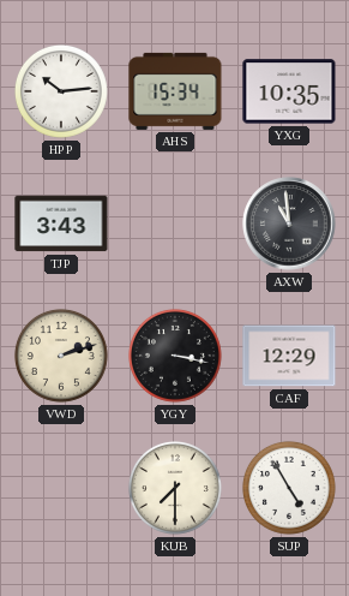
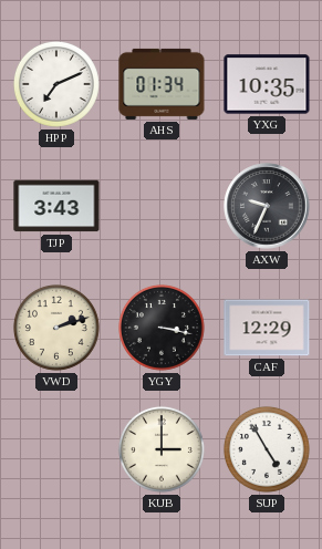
HPP: 10:14 -> 7:11 (56, 84)
AHS: 15:34 -> 01:34 (162, 84)
AXW: 10:59 -> 9:34 (267, 206)
KUB: 7:30 -> 3:00 (162, 449)
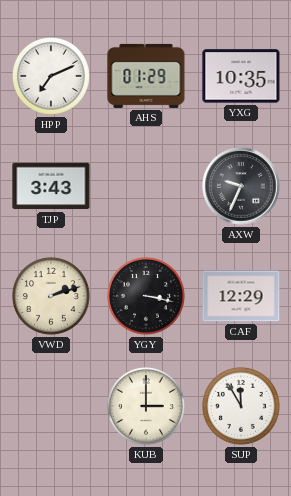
AHS: 01:34 -> 01:29 (146, 76)
SUP: 4:55 -> 11:55 (241, 406)
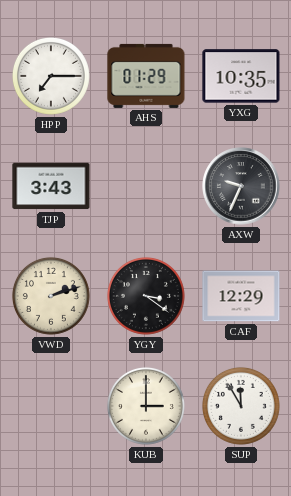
HPP: 7:11 -> 7:15 (51, 76)
YGY: 3:17 -> 3:21 (146, 296)
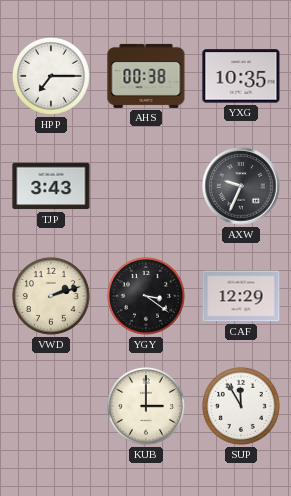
AHS: 01:29 -> 00:38 (146, 76)
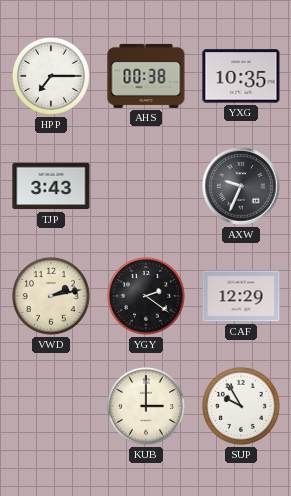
VWD: 2:12 -> 2:13 (51, 296)
YGY: 3:21 -> 2:21 (146, 296)
SUP: 11:55 -> 9:55 (241, 406)
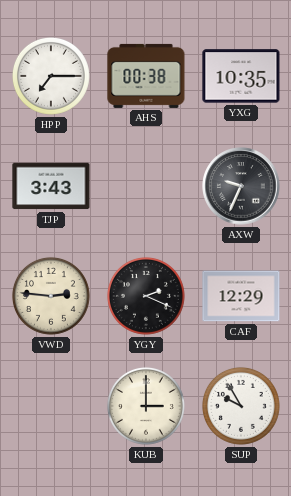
VWD: 2:13 -> 2:46 (51, 296)
YGY: 2:21 -> 2:19 (146, 296)
